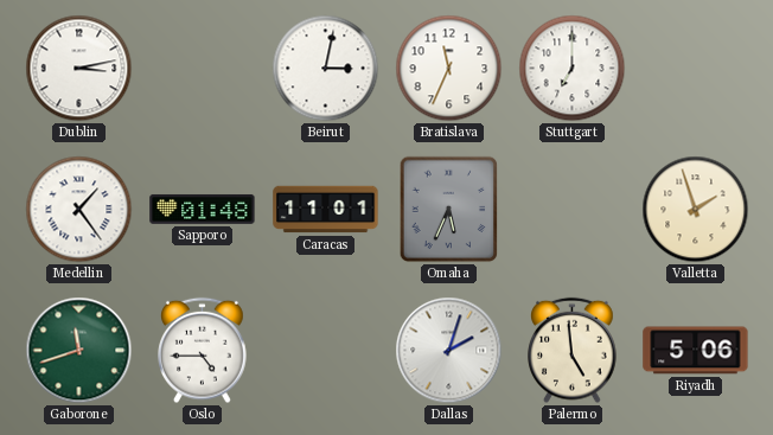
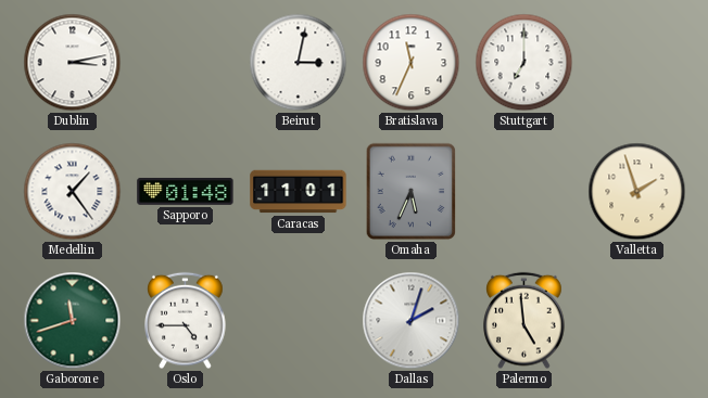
Riyadh: 5:06 -> none (696, 351)
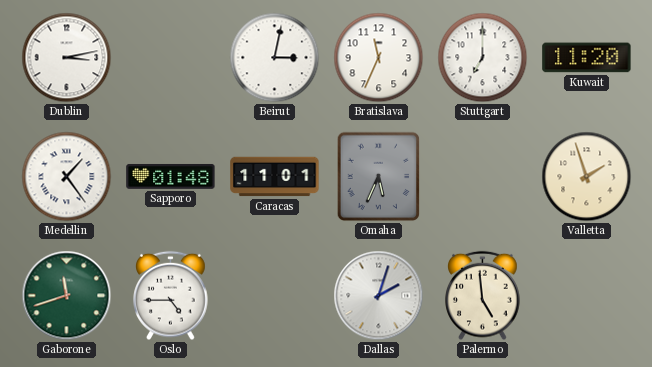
Kuwait: none -> 11:20 (587, 58)
